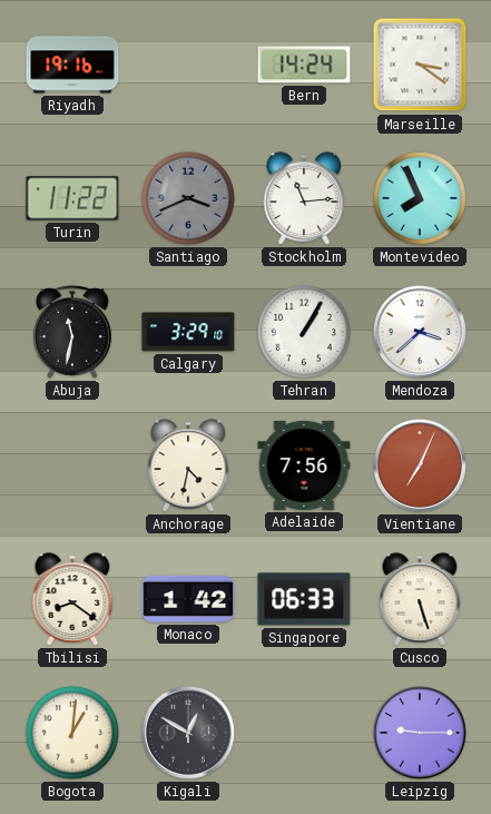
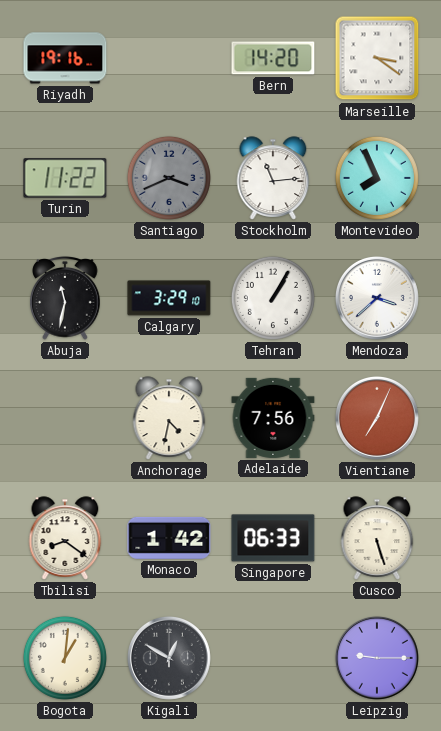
Bern: 14:24 -> 14:20 (273, 58)
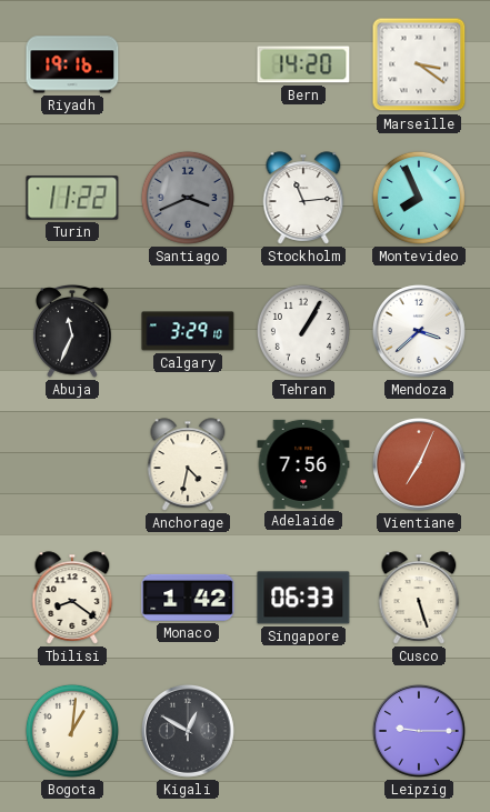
Abuja: 11:32 -> 11:34 (72, 332)
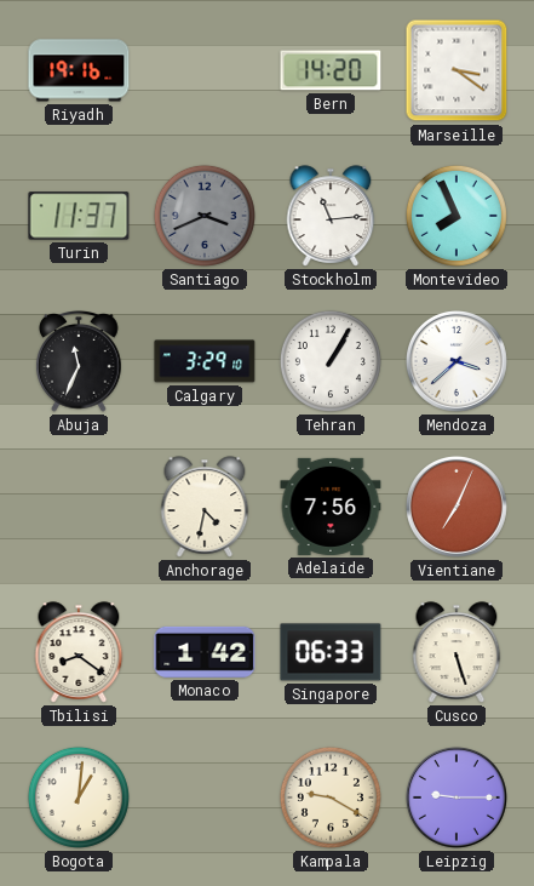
Turin: 11:22 -> 11:37 (79, 216)
Kigali: 12:50 -> none (188, 731)
Kampala: none -> 9:20 (331, 798)
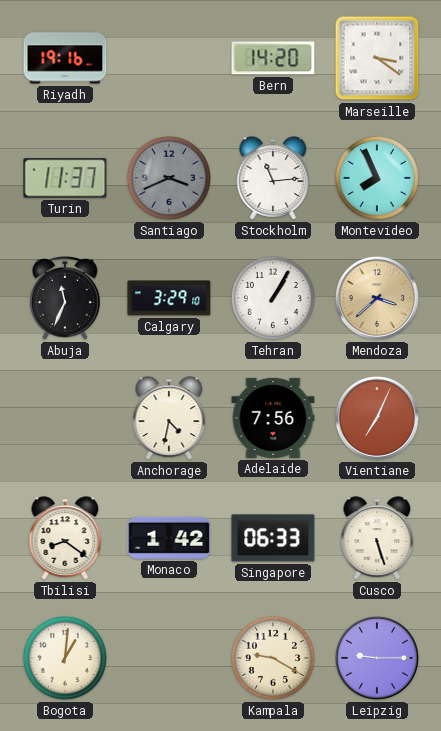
Mendoza dial: white -> champagne (377, 298)
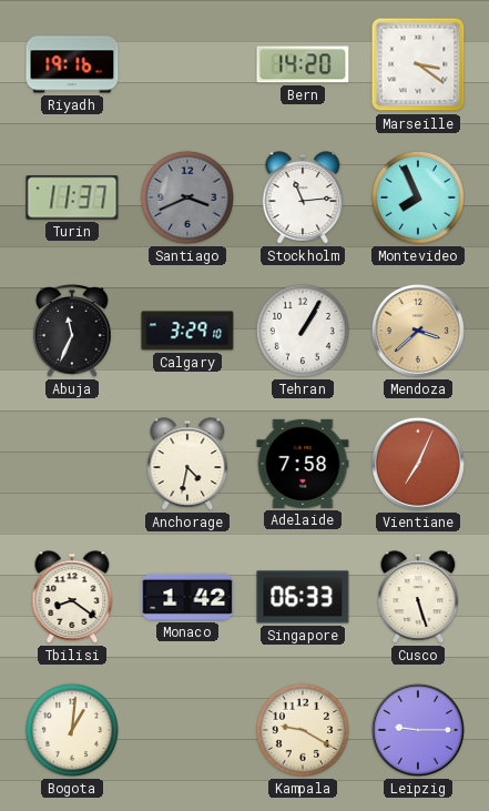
Adelaide: 7:56 -> 7:58 (303, 464)
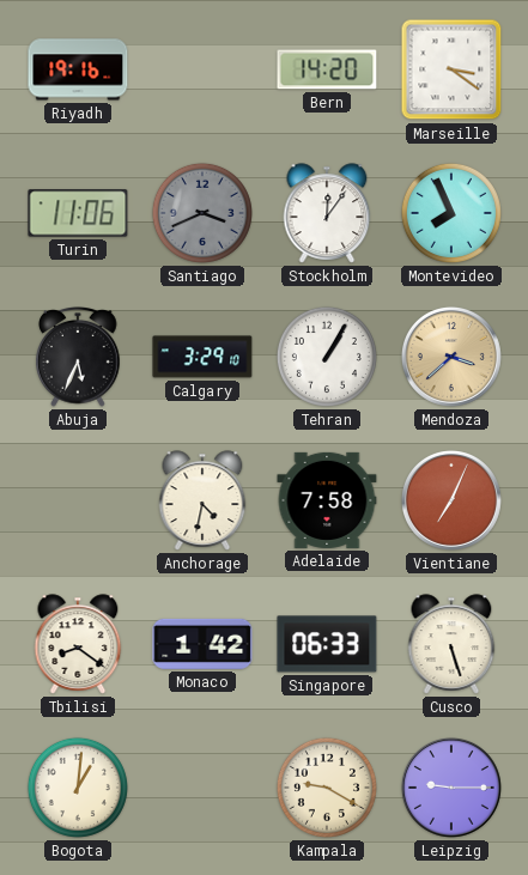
Turin: 11:37 -> 11:06 (78, 213)
Stockholm: 11:14 -> 12:06 (327, 213)
Abuja: 11:34 -> 5:34 (78, 358)
